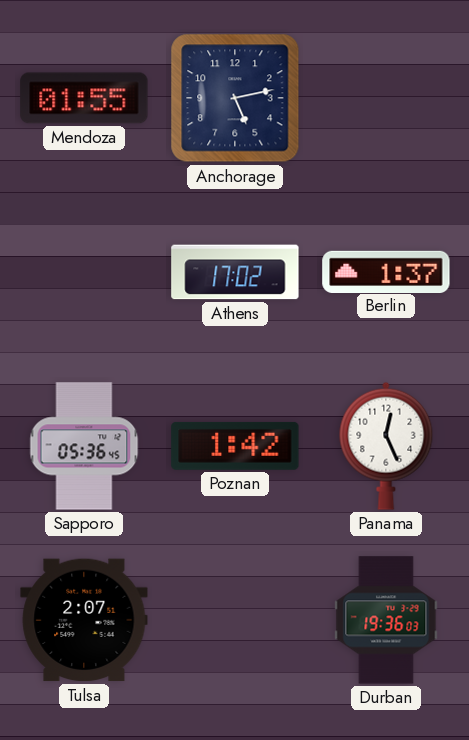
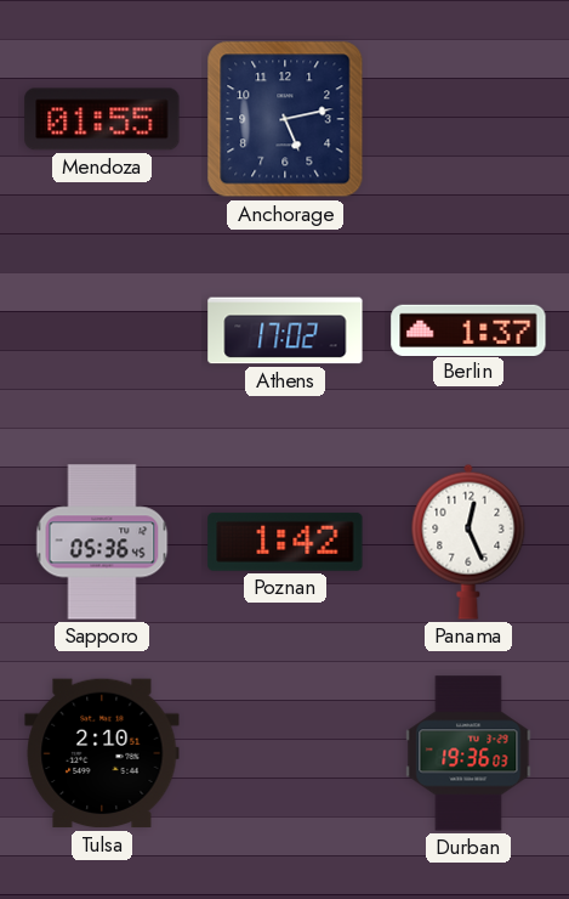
Tulsa: 2:07 -> 2:10 (102, 753)
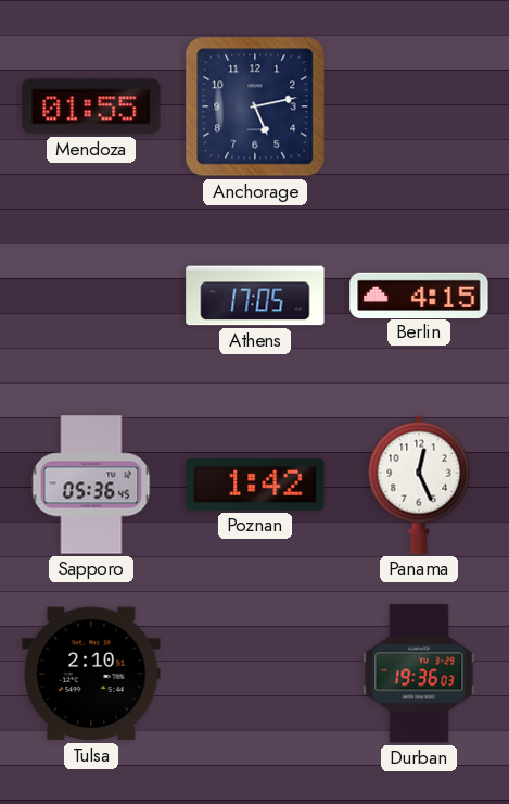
Athens: 17:02 -> 17:05 (255, 296)
Berlin: 1:37 -> 4:15 (419, 294)
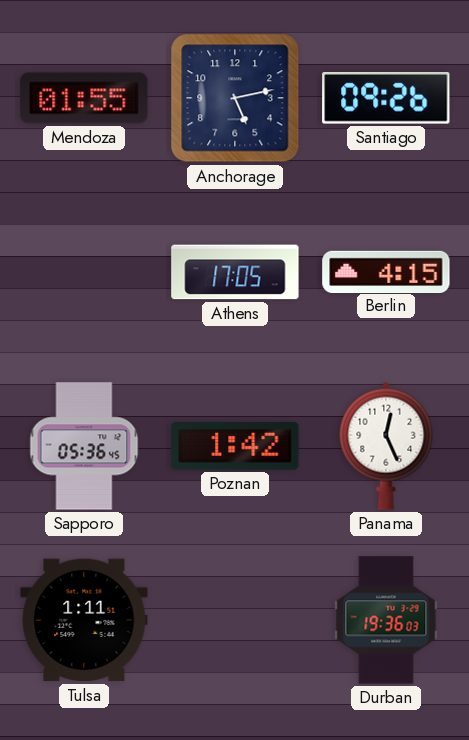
Santiago: none -> 09:26 (386, 99)
Tulsa: 2:10 -> 1:11 (84, 620)
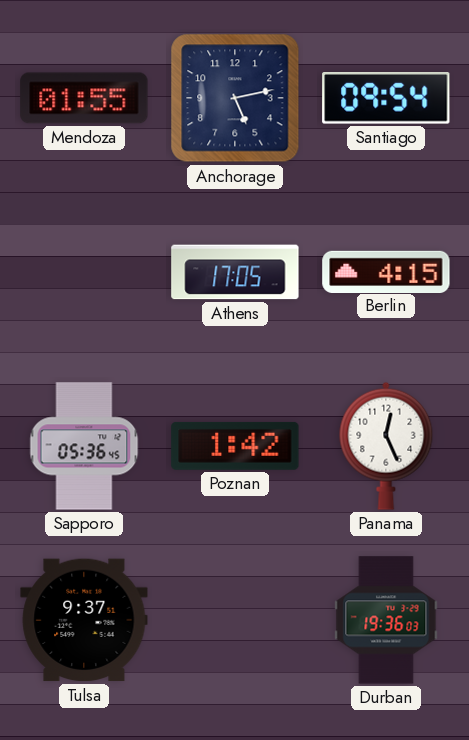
Santiago: 09:26 -> 09:54 (386, 99)
Tulsa: 1:11 -> 9:37 (84, 620)
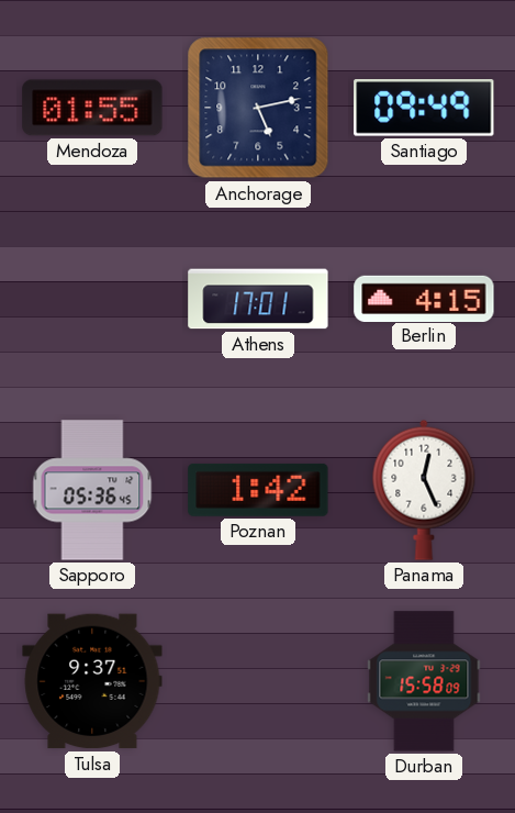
Santiago: 09:54 -> 09:49 (424, 109)
Athens: 17:05 -> 17:01 (258, 299)
Durban: 19:36 -> 15:58 (424, 681)
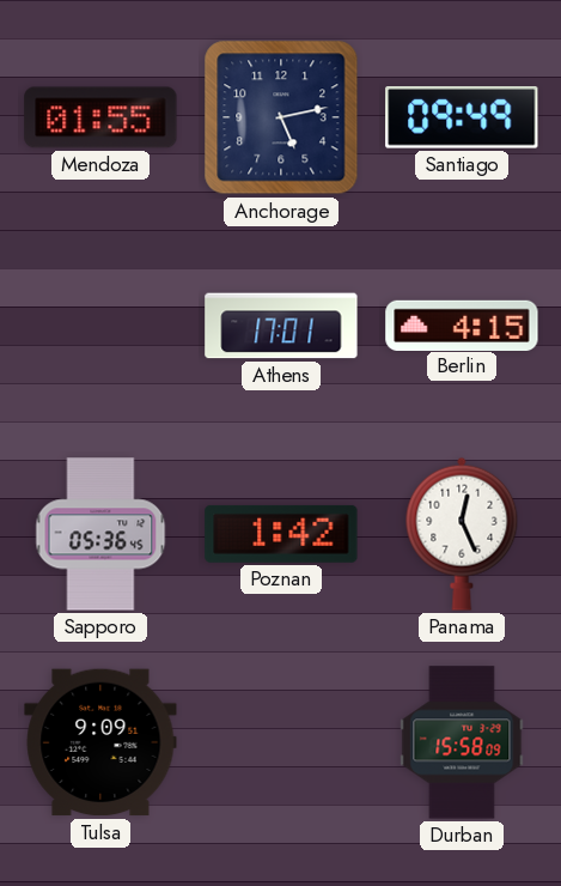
Tulsa: 9:37 -> 9:09 (100, 742)
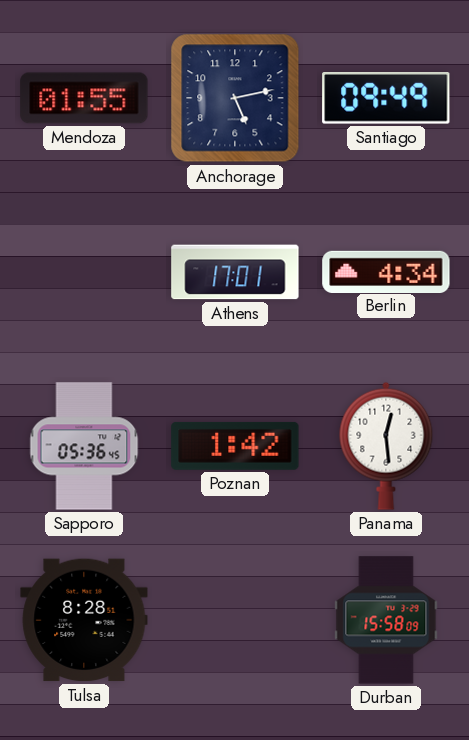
Berlin: 4:15 -> 4:34 (386, 271)
Panama: 12:26 -> 12:29 (386, 446)
Tulsa: 9:09 -> 8:28 (84, 620)
